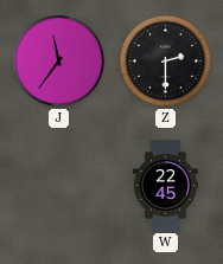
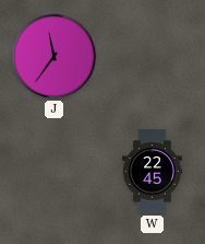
Z: 2:30 -> none (166, 62)
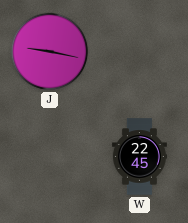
J: 11:36 -> 9:17 (50, 52)
